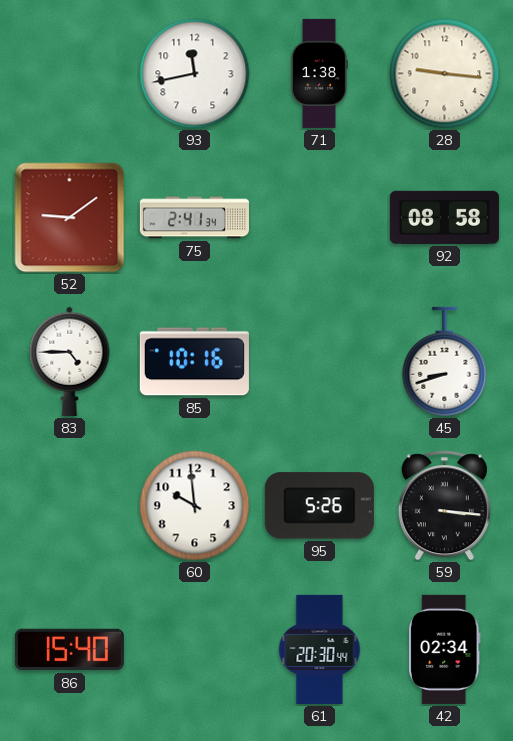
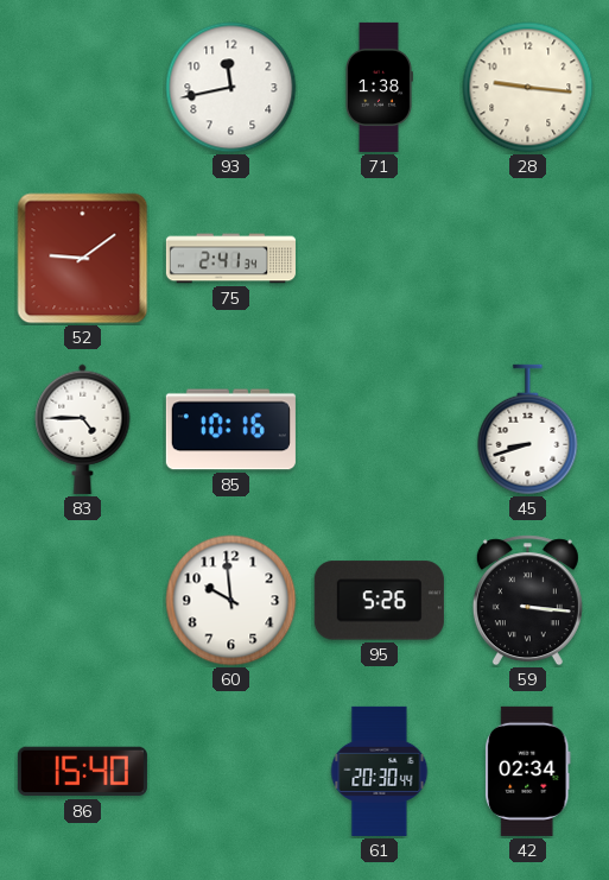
92: 08:58 -> none (444, 217)
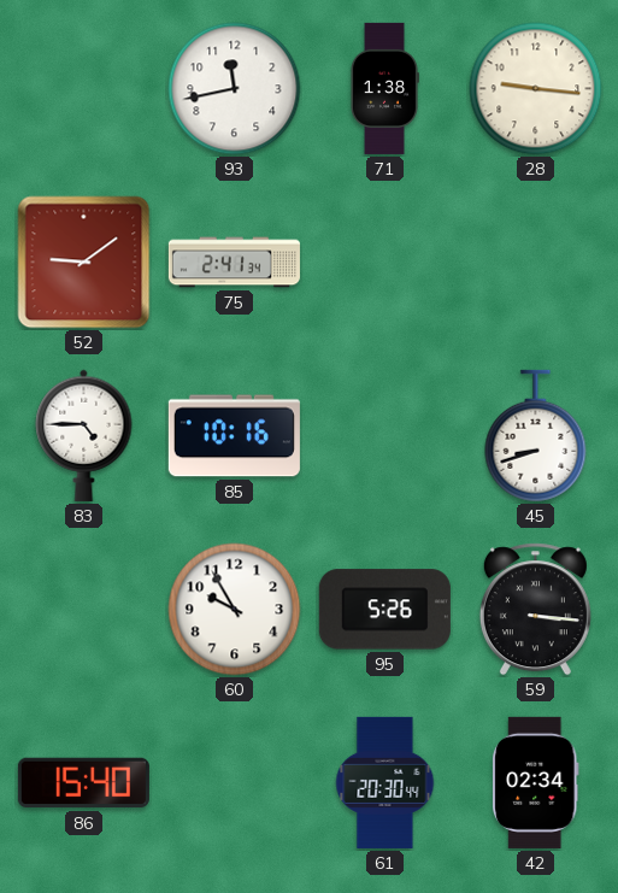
60: 9:59 -> 9:55 (235, 610)
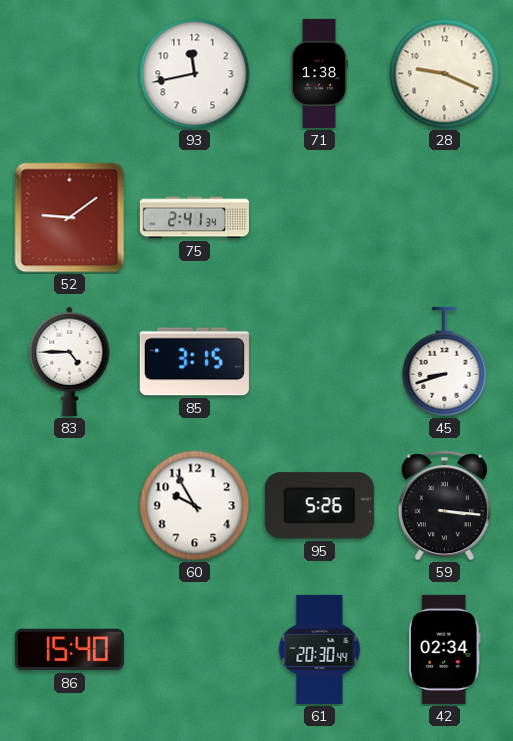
28: 9:16 -> 9:19 (445, 74)
85: 10:16 -> 3:15 (194, 362)
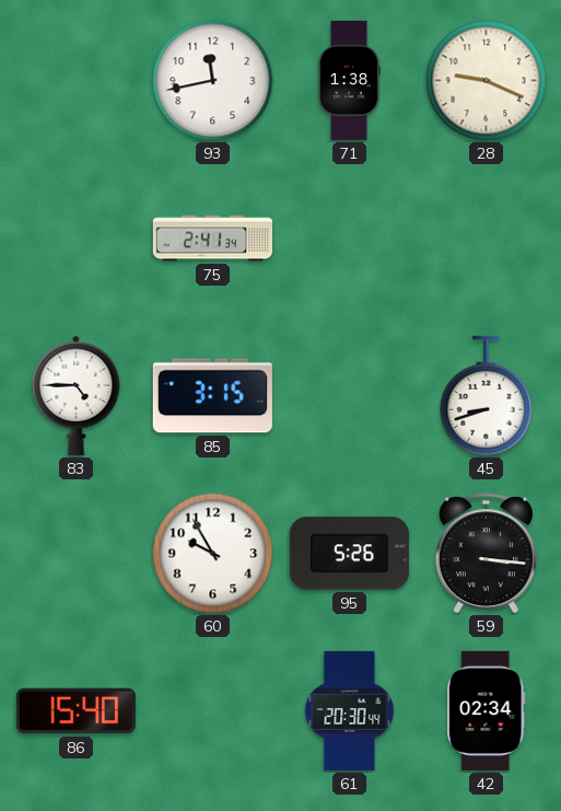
52: 9:09 -> none (70, 218)
